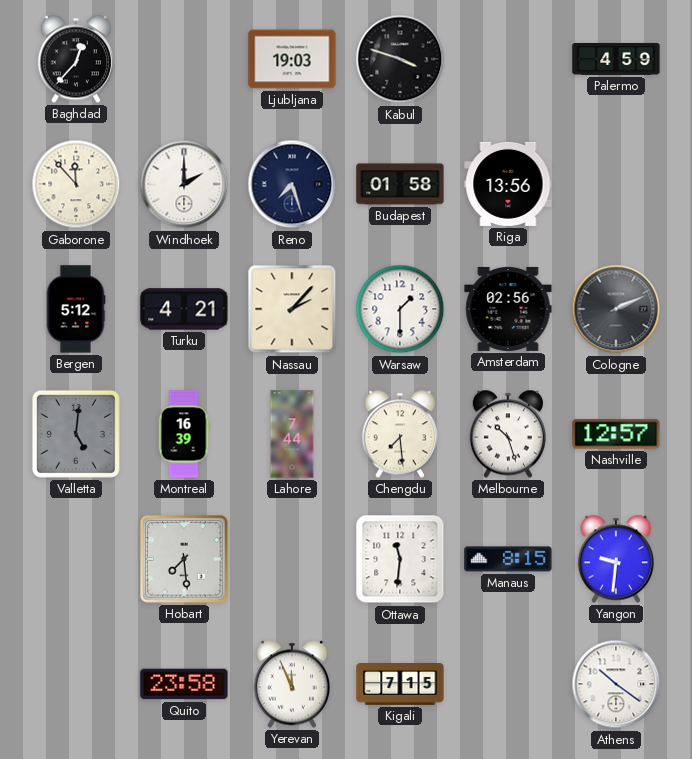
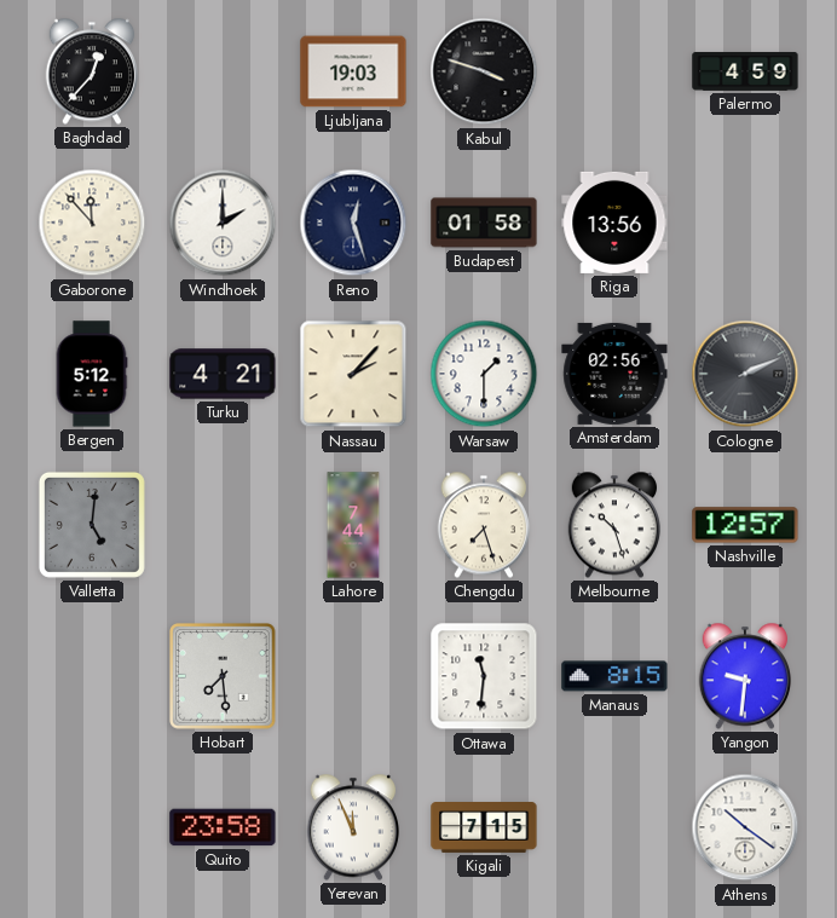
Reno: 7:27 -> 12:27 (353, 223)
Montreal: 16:39 -> none (184, 434)
Chengdu: 7:29 -> 7:27 (484, 525)
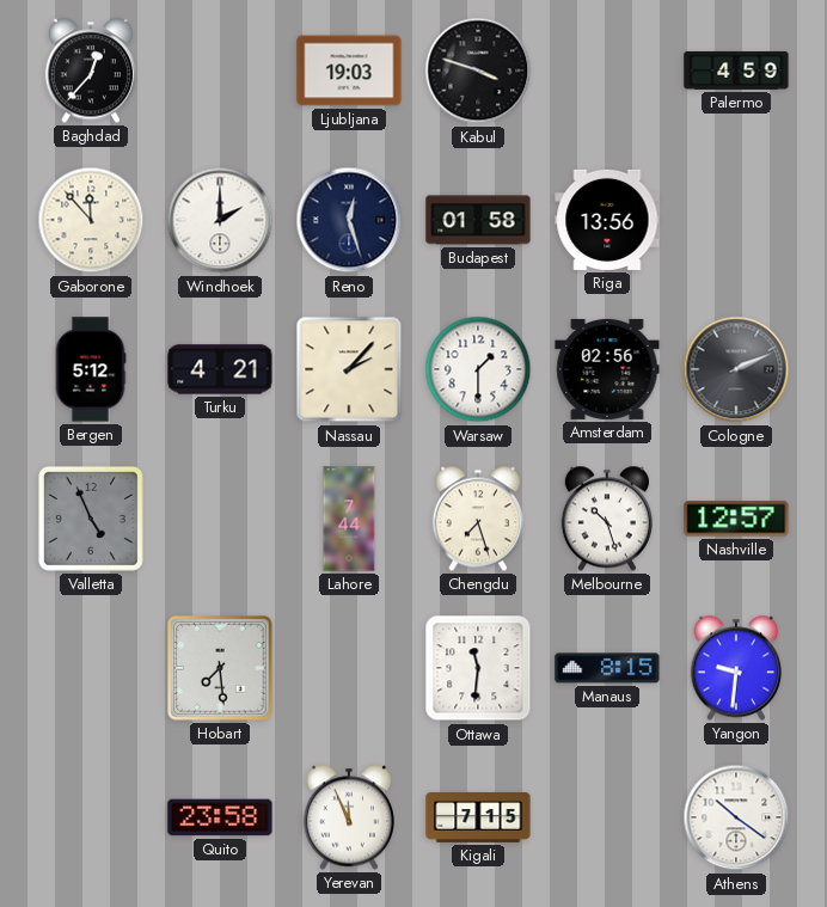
Valletta: 5:01 -> 4:56 (91, 519)
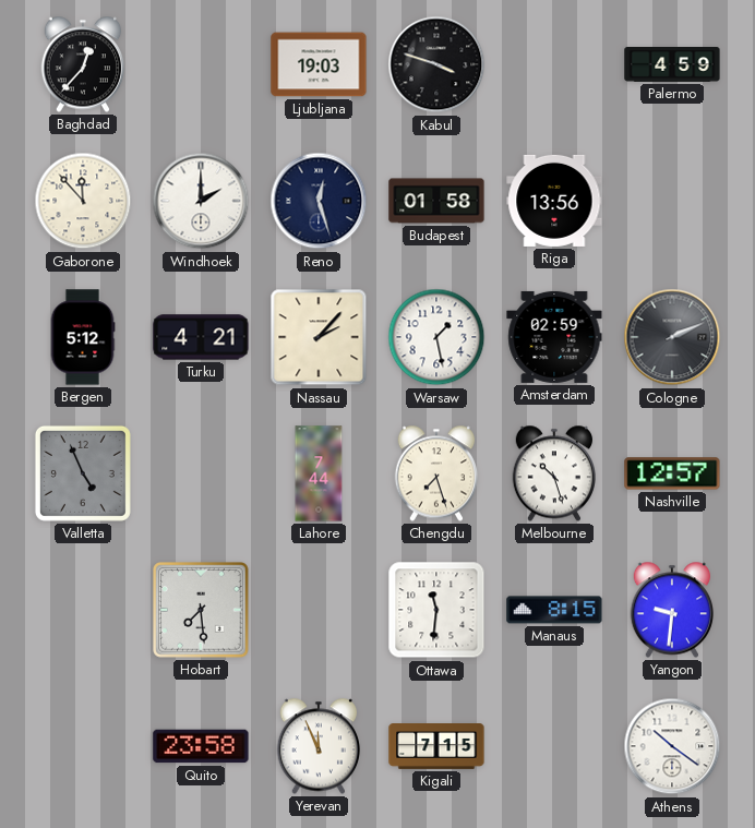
Warsaw: 1:30 -> 1:28 (436, 337)
Amsterdam: 02:56 -> 02:59 (554, 337)
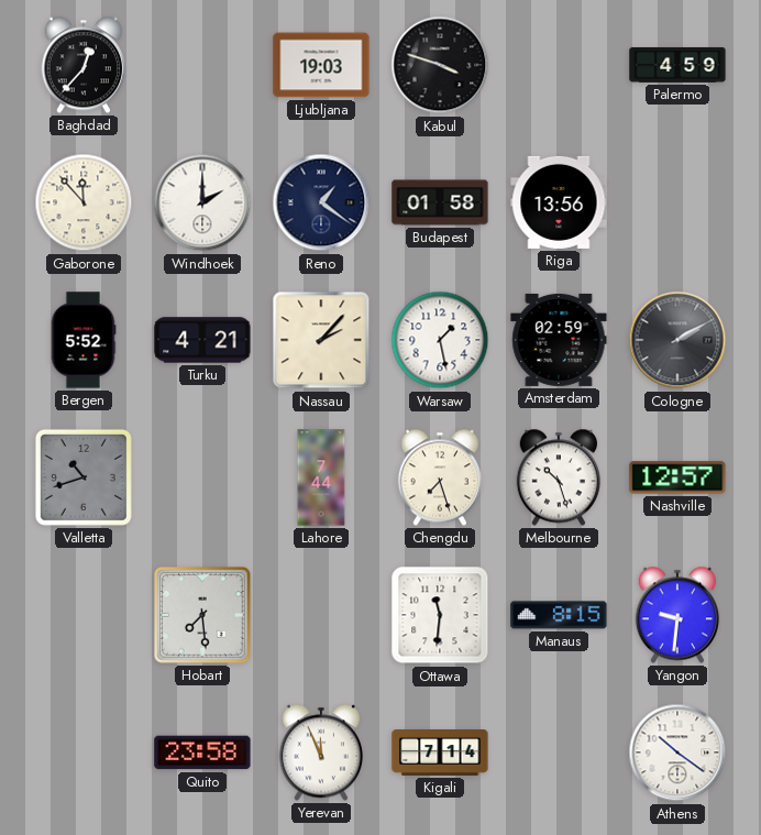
Reno: 12:27 -> 1:21 (321, 202)
Bergen: 5:12 -> 5:52 (84, 340)
Cologne: 2:11 -> 2:10 (677, 340)
Valletta: 4:56 -> 10:42 (84, 477)
Kigali: 7:15 -> 7:14 (440, 754)
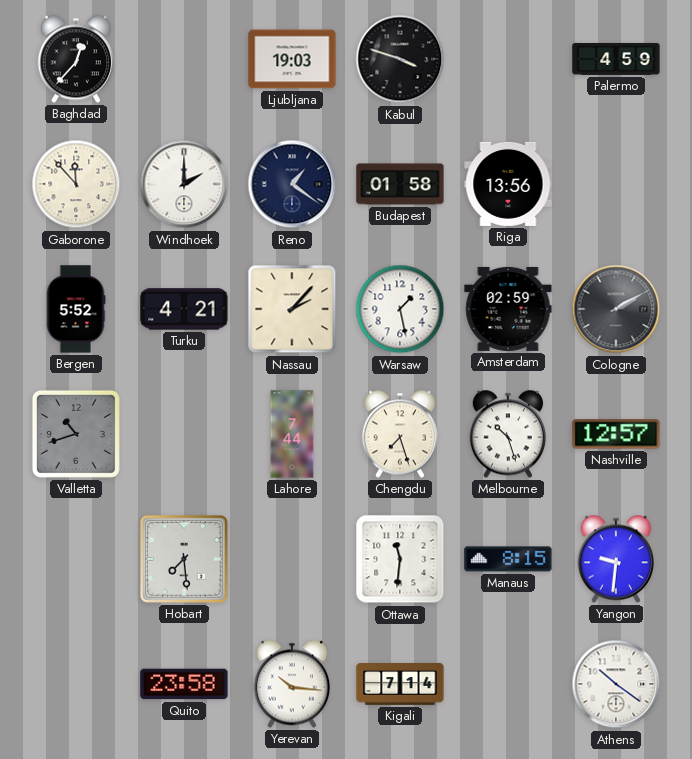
Yerevan: 11:56 -> 10:16 (292, 684)
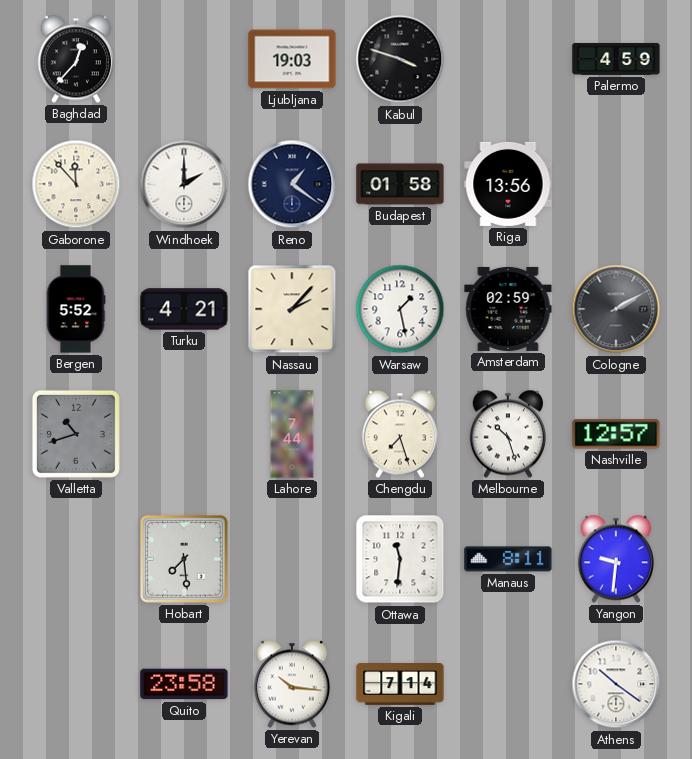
Manaus: 8:15 -> 8:11 (508, 559)
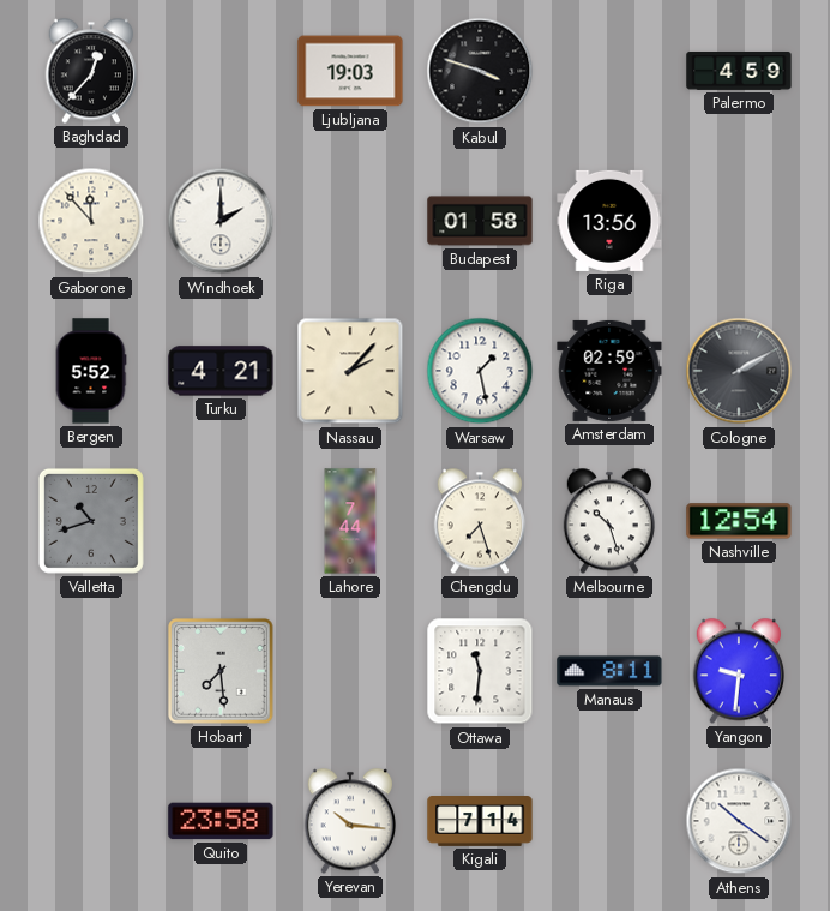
Reno: 1:21 -> none (292, 184)
Nashville: 12:57 -> 12:54 (739, 521)
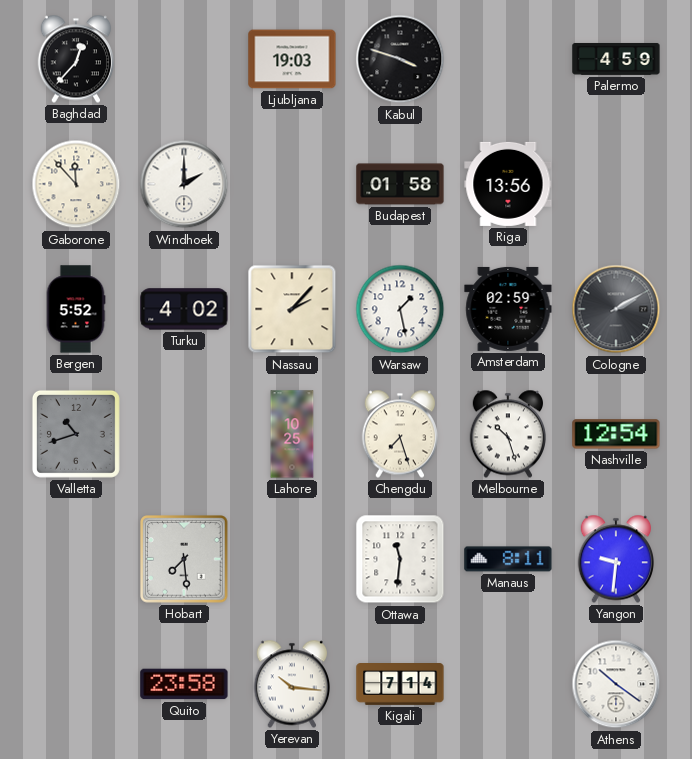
Turku: 4:21 -> 4:02 (184, 309)
Lahore: 7:44 -> 10:25 (292, 434)
